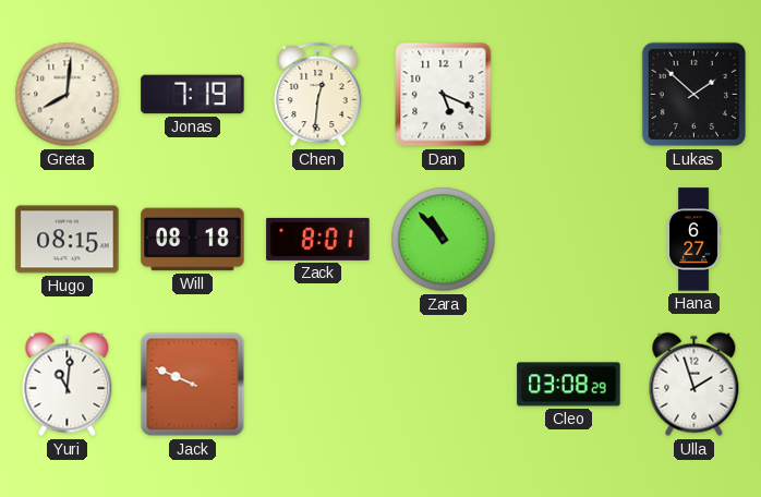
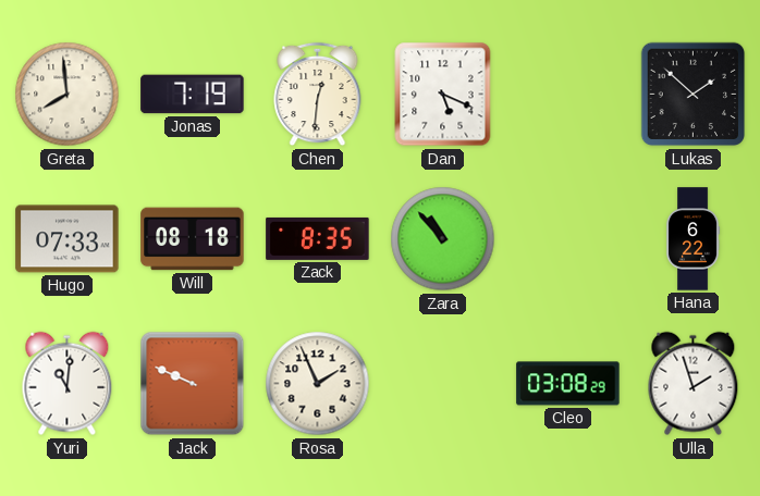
Greta: 8:01 -> 7:59 (68, 95)
Hugo: 08:15 -> 07:33 (68, 239)
Zack: 8:01 -> 8:35 (318, 238)
Hana: 6:27 -> 6:22 (694, 239)
Rosa: none -> 1:56 (318, 384)
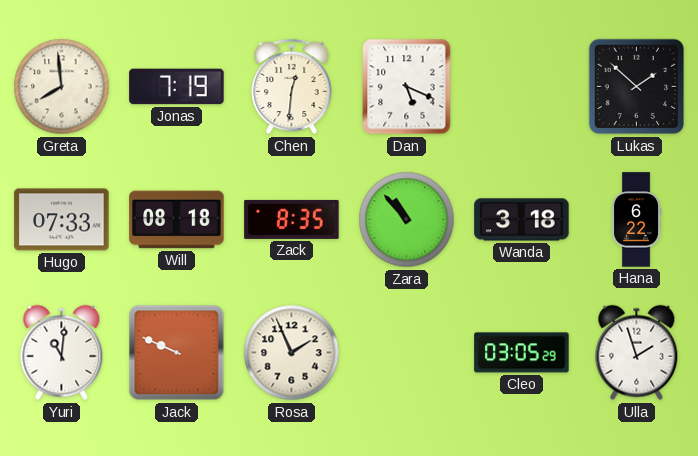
Wanda: none -> 3:18 (522, 220)
Cleo: 03:08 -> 03:05 (522, 353)
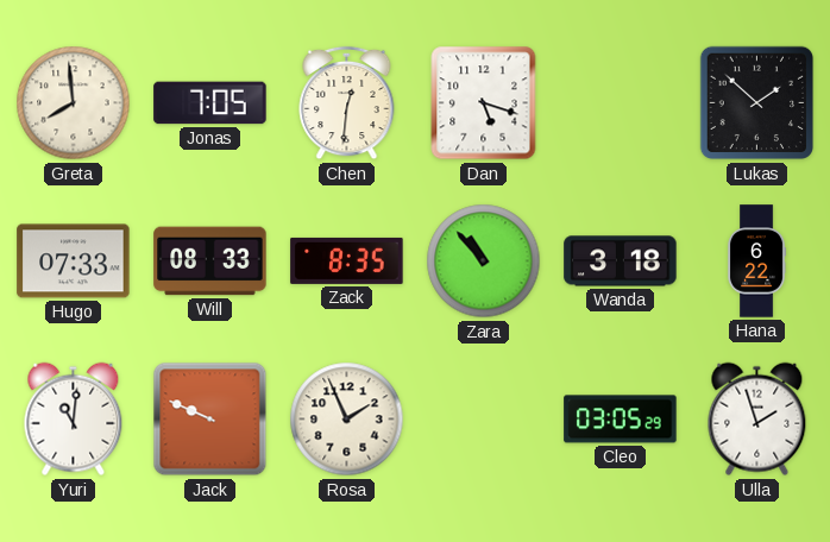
Jonas: 7:19 -> 7:05 (210, 103)
Dan: 5:19 -> 5:18 (484, 103)
Will: 08:18 -> 08:33 (210, 261)
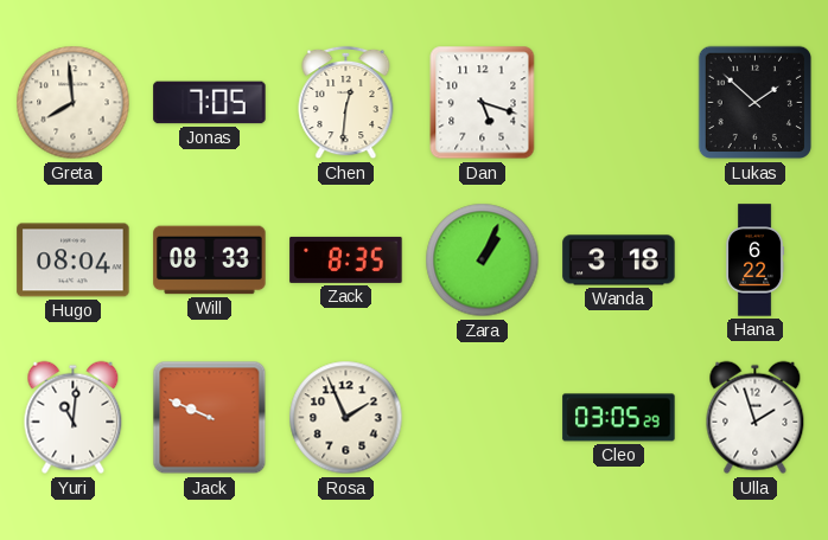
Hugo: 07:33 -> 08:04 (74, 261)
Zara: 10:53 -> 1:04 (483, 261)
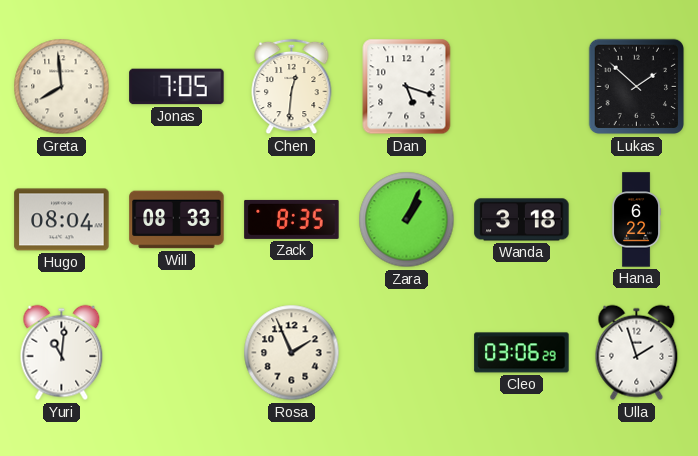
Jack: 9:49 -> none (210, 418)
Cleo: 03:05 -> 03:06 (522, 353)
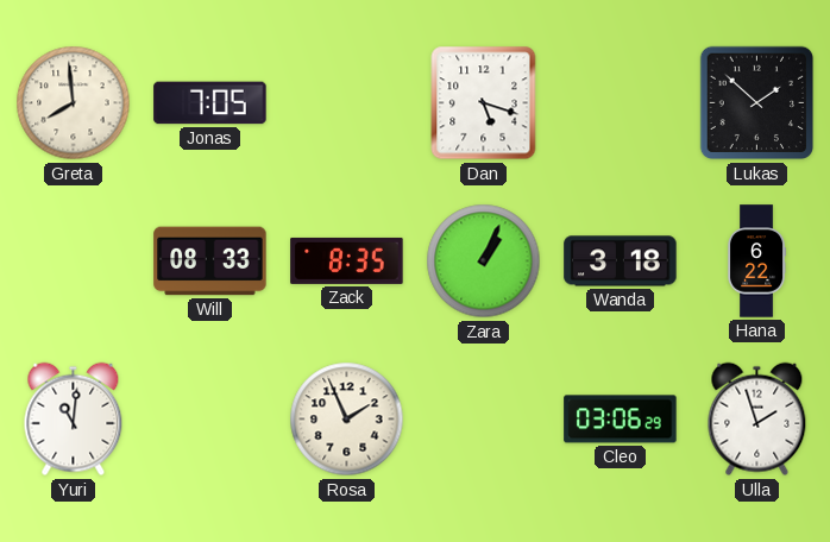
Chen: 12:31 -> none (292, 87)
Hugo: 08:04 -> none (62, 220)
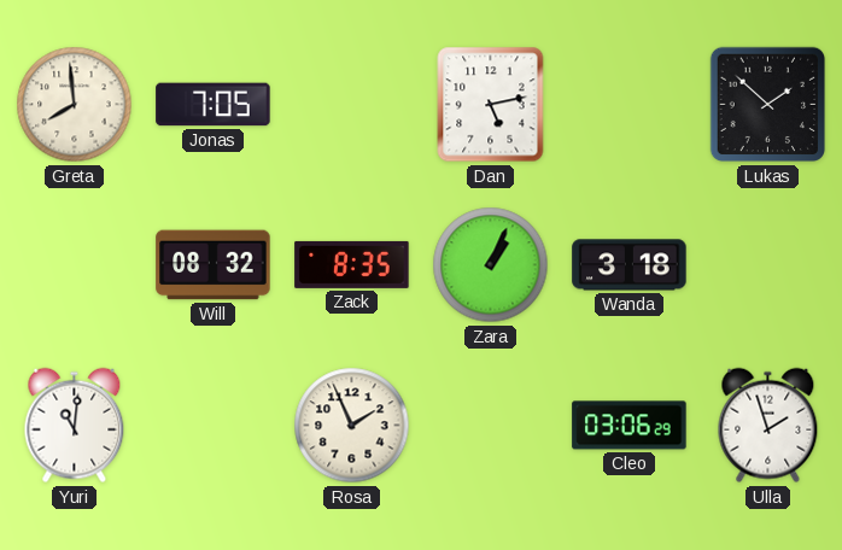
Dan: 5:18 -> 5:13 (491, 105)
Will: 08:33 -> 08:32 (214, 265)
Hana: 6:22 -> none (757, 261)
